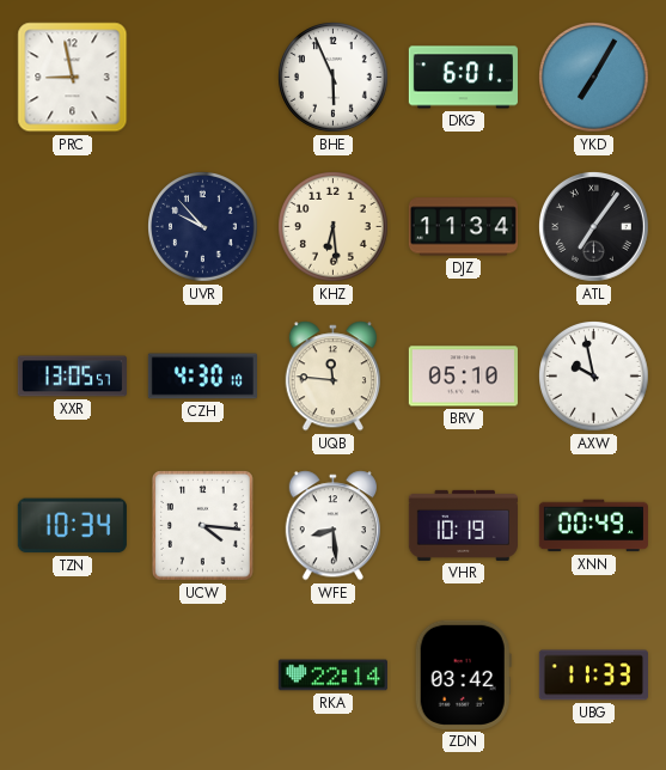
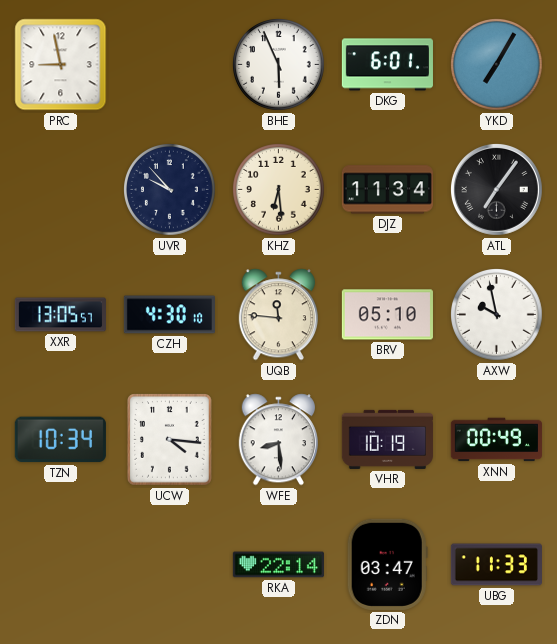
ZDN: 03:42 -> 03:47 (387, 564)
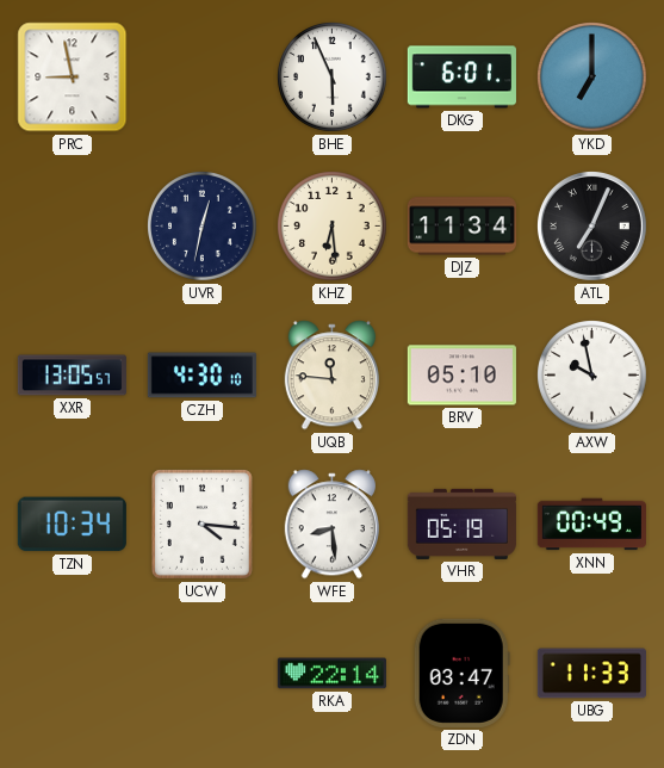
YKD: 7:05 -> 7:00 (592, 78)
UVR: 9:53 -> 12:32 (203, 227)
ATL: 7:06 -> 7:04 (591, 225)
VHR: 10:19 -> 05:19 (461, 524)
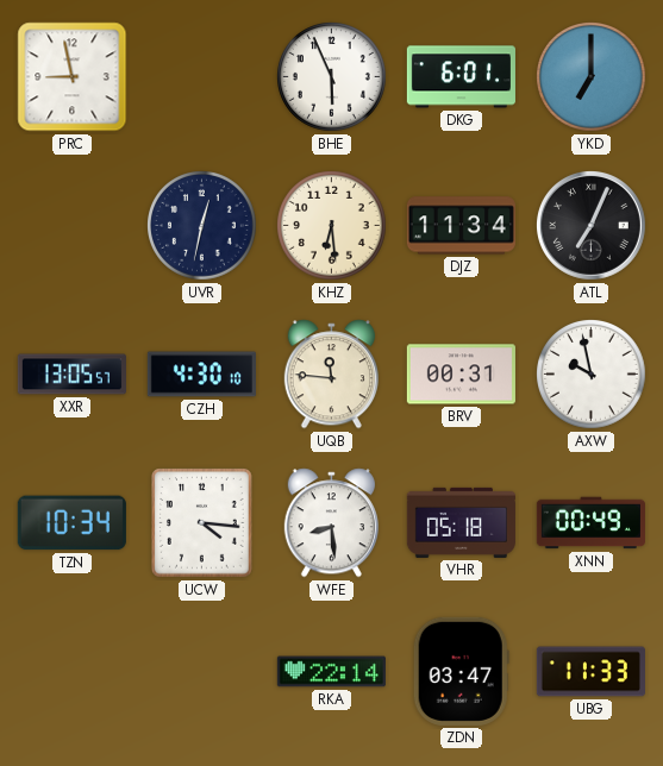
BRV: 05:10 -> 00:31 (461, 375)
VHR: 05:19 -> 05:18 (461, 522)
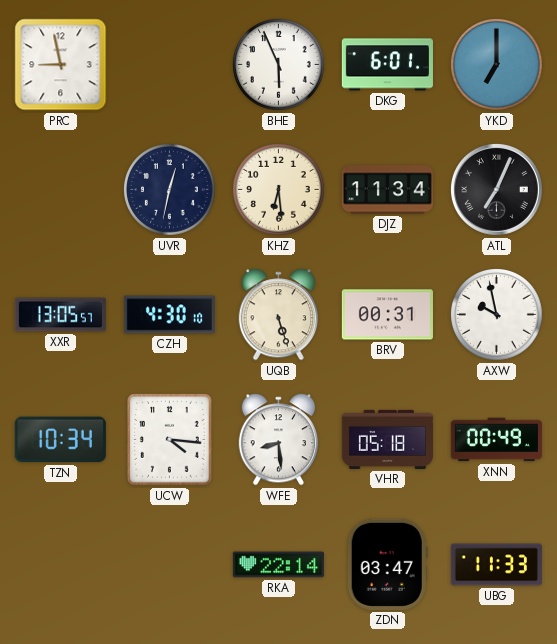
UQB: 11:46 -> 5:27 (278, 315)
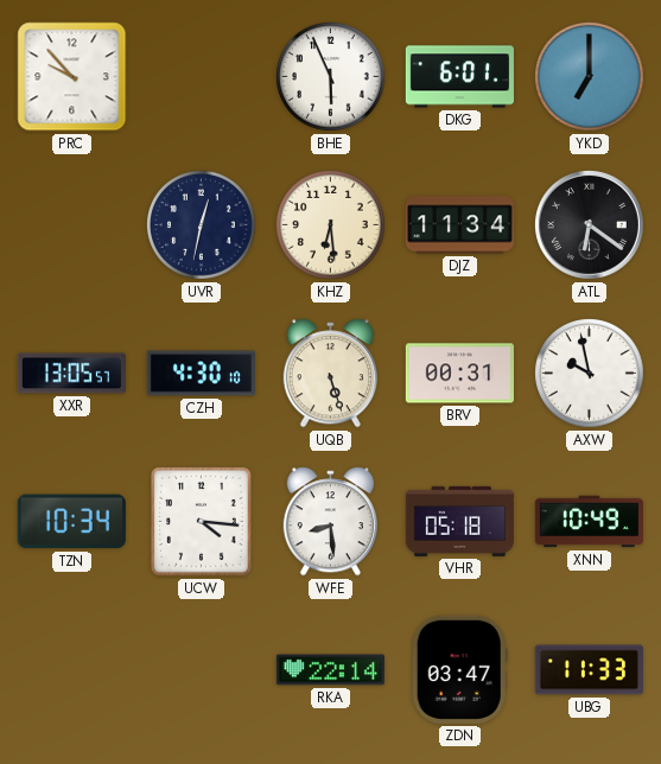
PRC: 8:58 -> 9:53 (72, 77)
ATL: 7:04 -> 6:21 (589, 224)
XNN: 00:49 -> 10:49 (589, 522)
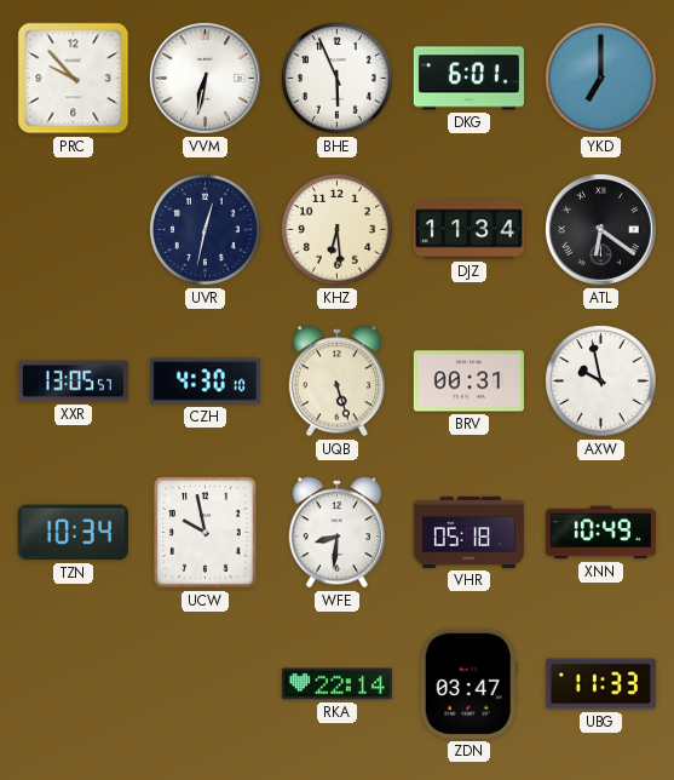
VVM: none -> 6:32 (204, 78)
UCW: 4:16 -> 9:58 (206, 533)
WFE: 8:29 -> 8:31 (336, 533)
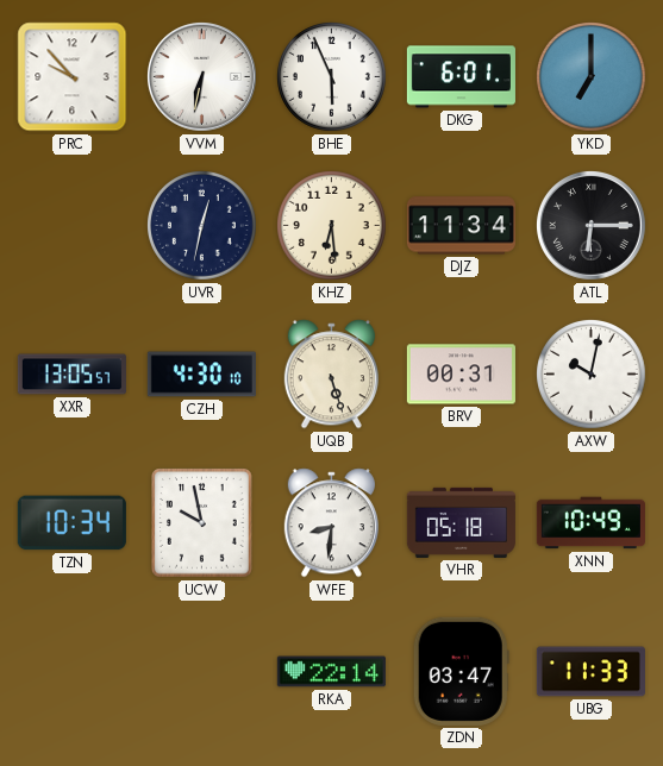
ATL: 6:21 -> 6:15 (590, 225)
AXW: 9:58 -> 10:02 (592, 375)
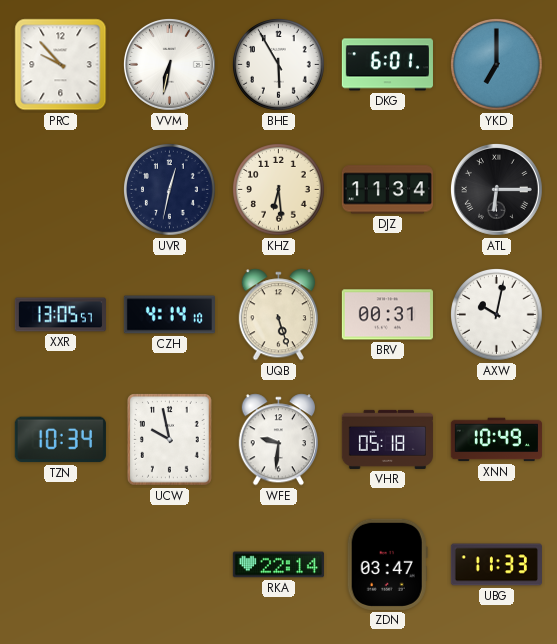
BHE: 5:56 -> 5:55 (279, 65)
CZH: 4:30 -> 4:14 (169, 315)
WFE: 8:31 -> 9:31 (278, 440)
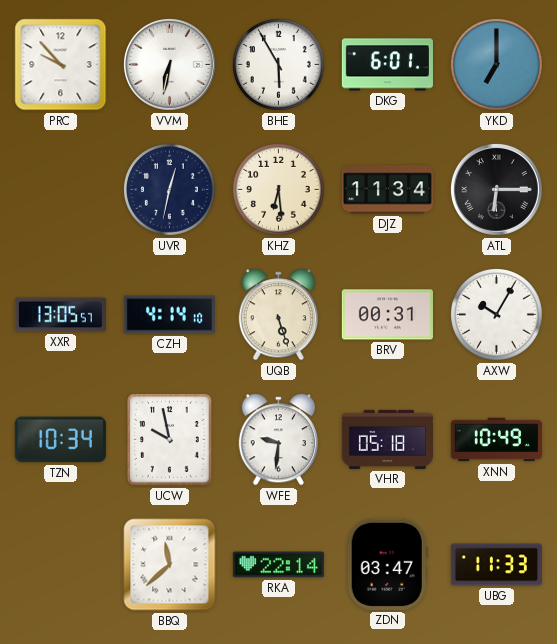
AXW: 10:02 -> 10:05 (497, 315)
BBQ: none -> 11:38 (170, 565)
